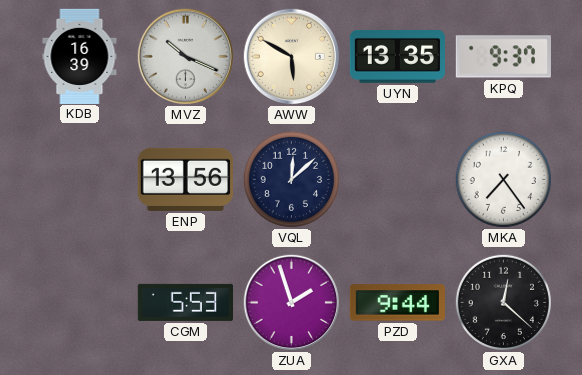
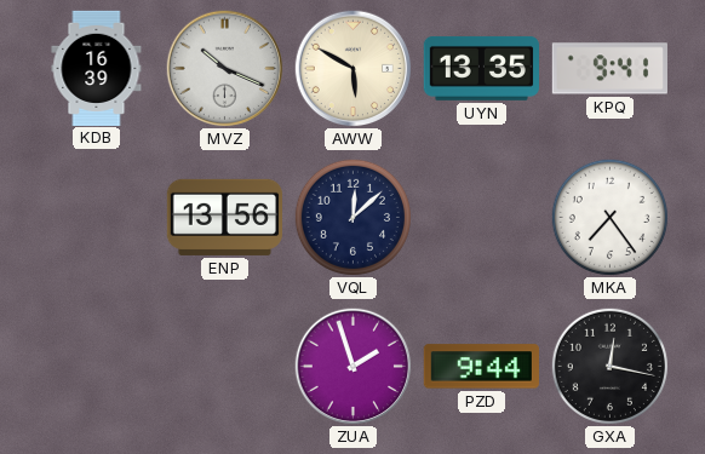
KPQ: 9:37 -> 9:41 (609, 69)
CGM: 5:53 -> none (185, 302)
GXA: 12:22 -> 12:17 (609, 366)
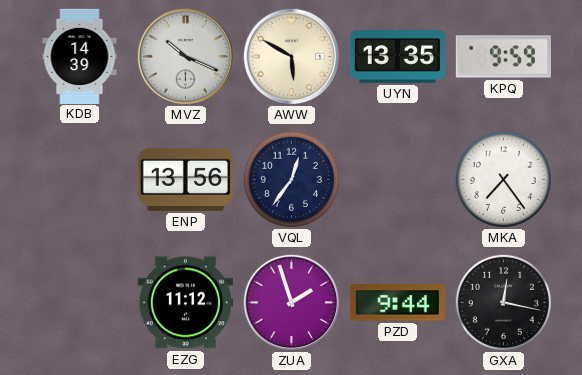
KDB: 16:39 -> 14:39 (80, 56)
KPQ: 9:41 -> 9:59 (503, 57)
VQL: 12:08 -> 12:36 (291, 179)
EZG: none -> 11:12 (185, 303)
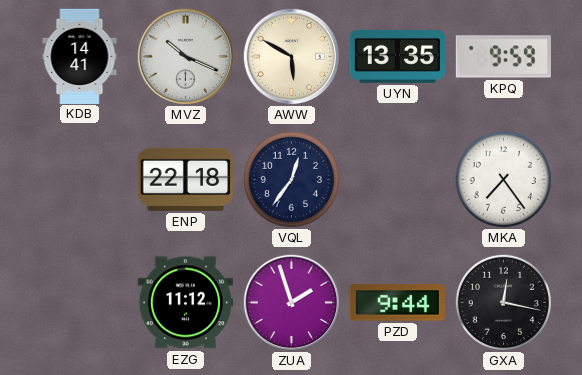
KDB: 14:39 -> 14:41 (80, 56)
ENP: 13:56 -> 22:18 (185, 179)
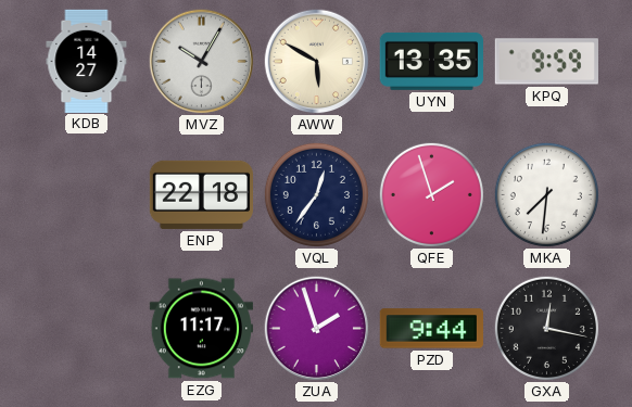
KDB: 14:41 -> 14:27 (87, 61)
MVZ: 10:19 -> 10:05 (202, 62)
QFE: none -> 1:57 (431, 194)
MKA: 7:24 -> 7:31 (546, 194)
EZG: 11:12 -> 11:17 (201, 329)
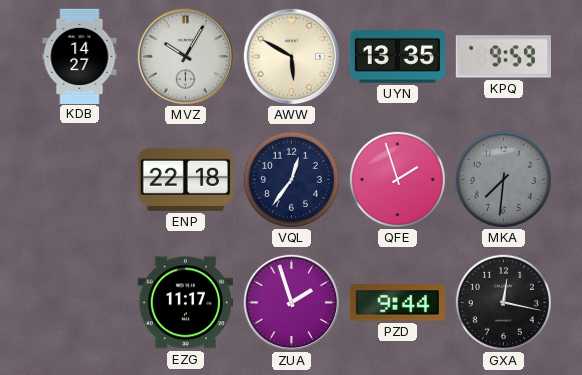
MKA dial: white -> grey (503, 179)
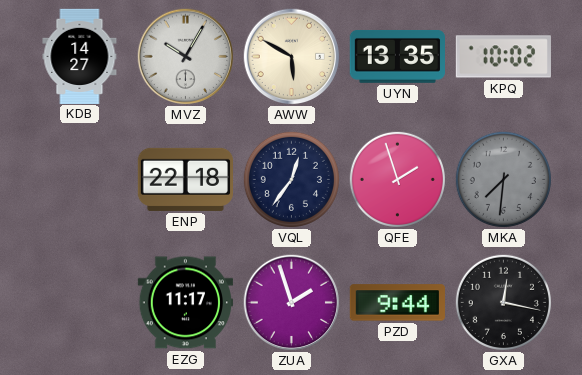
KPQ: 9:59 -> 10:02 (503, 57)
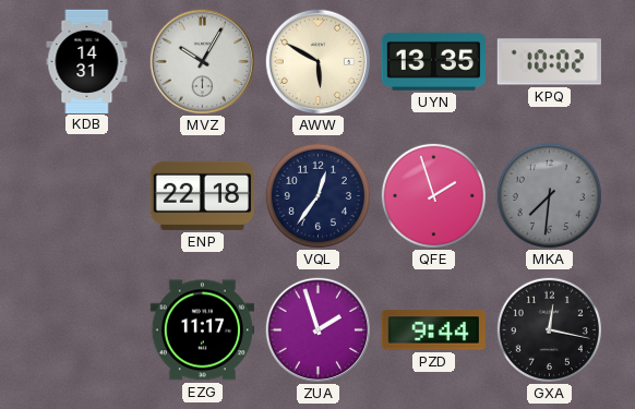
KDB: 14:27 -> 14:31 (87, 61)
